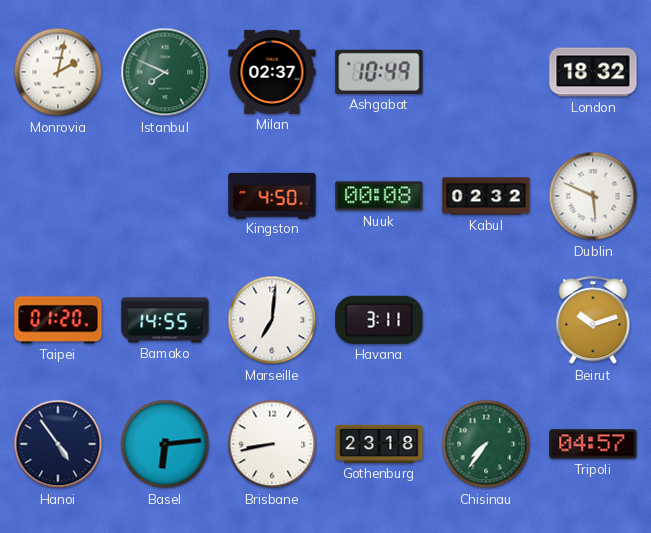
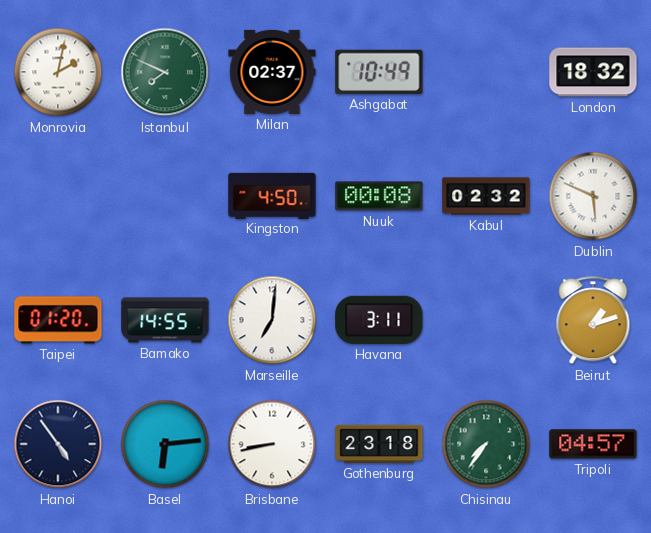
Beirut: 10:12 -> 1:12 (593, 321)
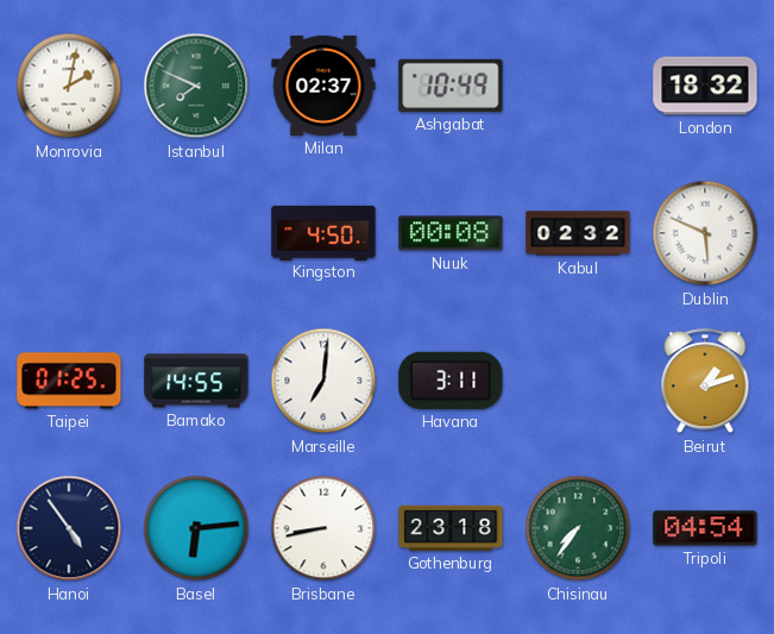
Taipei: 01:20 -> 01:25 (69, 381)
Tripoli: 04:57 -> 04:54 (705, 528)
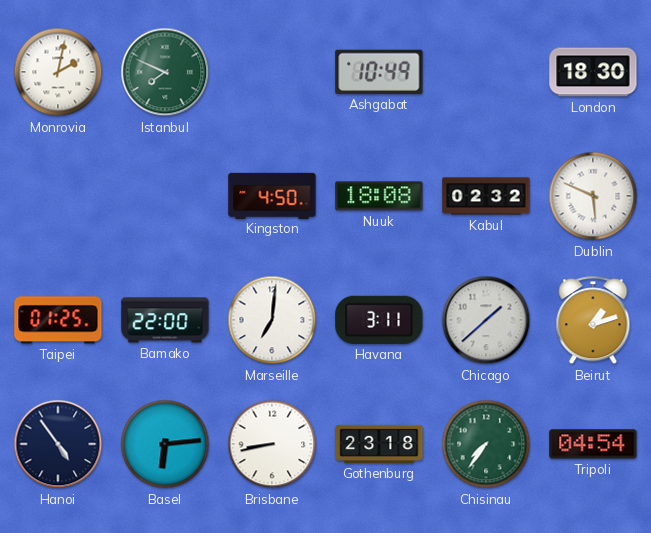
Milan: 02:37 -> none (323, 86)
London: 18:32 -> 18:30 (593, 72)
Nuuk: 00:08 -> 18:08 (379, 196)
Bamako: 14:55 -> 22:00 (165, 320)
Chicago: none -> 1:38 (486, 320)
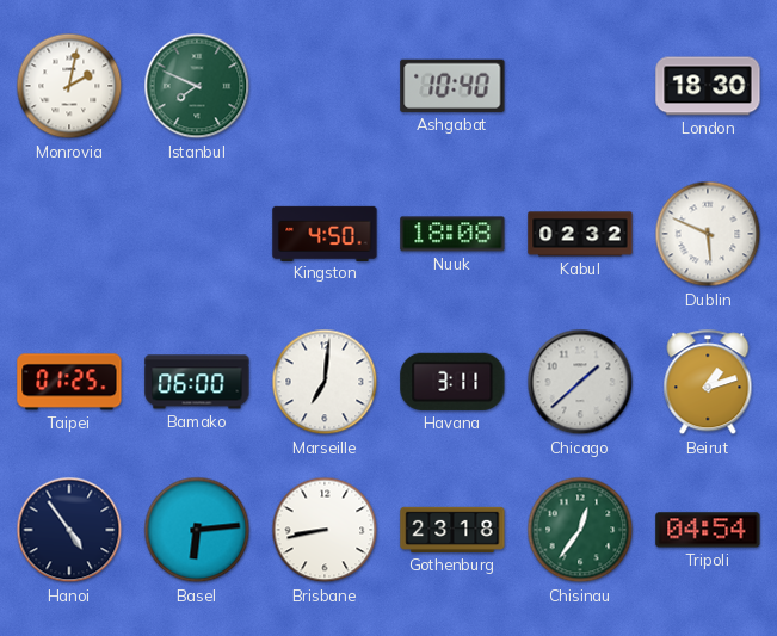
Ashgabat: 10:49 -> 10:40 (452, 86)
Bamako: 22:00 -> 06:00 (197, 382)
Chisinau: 7:36 -> 12:36 (580, 530)
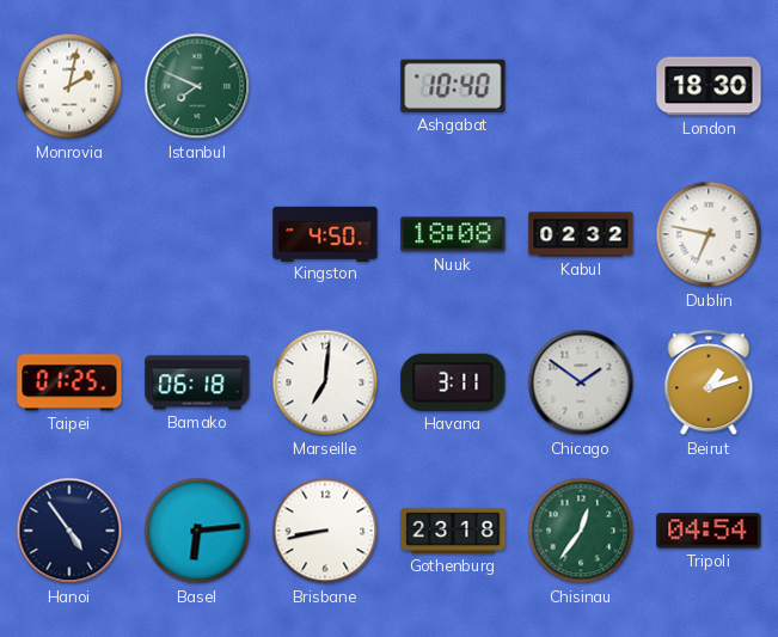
Dublin: 5:49 -> 6:47 (709, 234)
Bamako: 06:00 -> 06:18 (197, 382)
Chicago: 1:38 -> 1:51 (581, 382)
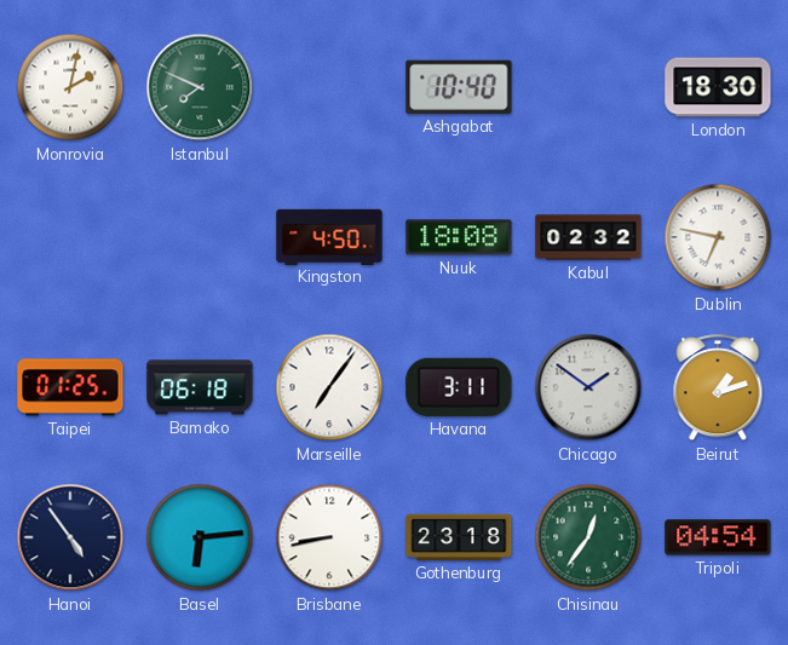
Marseille: 7:01 -> 7:06 (329, 387)
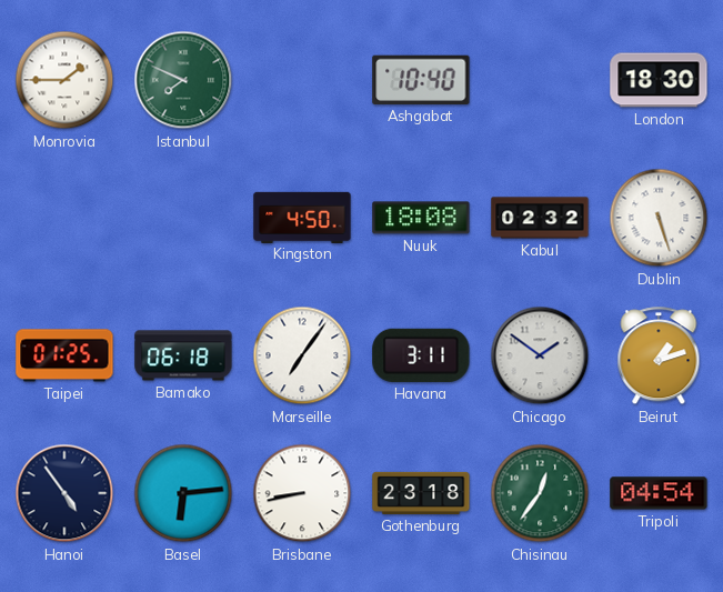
Monrovia: 2:02 -> 1:45 (64, 80)
Dublin: 6:47 -> 5:27 (659, 218)
